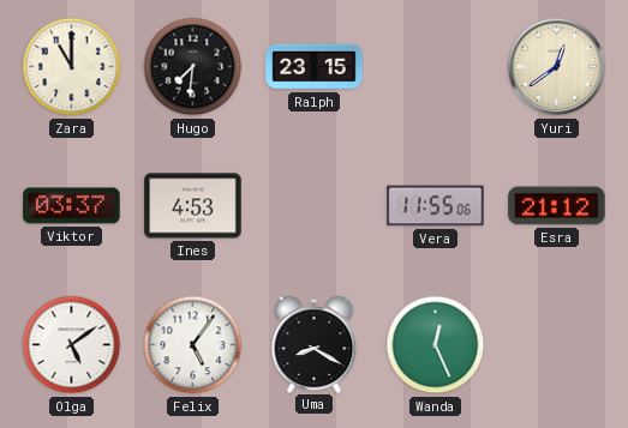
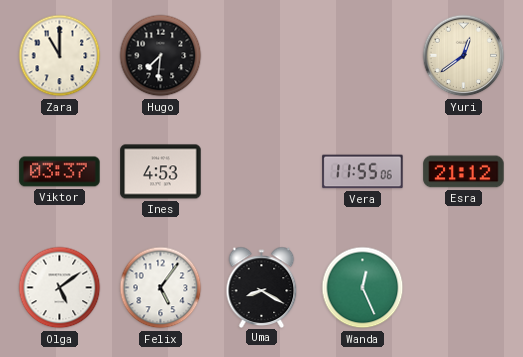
Ralph: 23:15 -> none (315, 67)
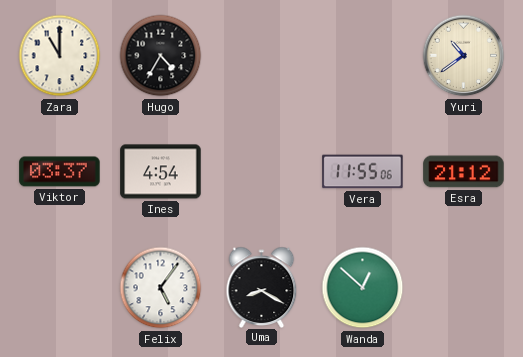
Hugo: 7:31 -> 4:35 (161, 56)
Yuri: 12:39 -> 10:39 (464, 56)
Ines: 4:53 -> 4:54 (161, 172)
Olga: 5:09 -> none (60, 288)
Wanda: 12:26 -> 12:52 (363, 288)
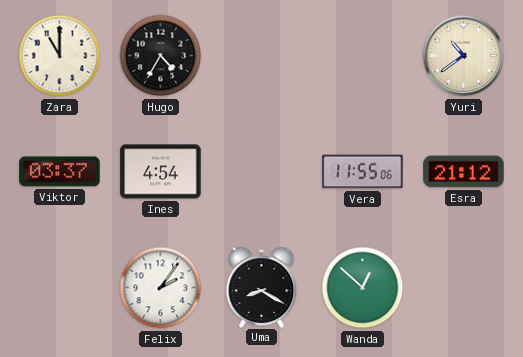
Felix: 5:06 -> 2:06 (161, 288)
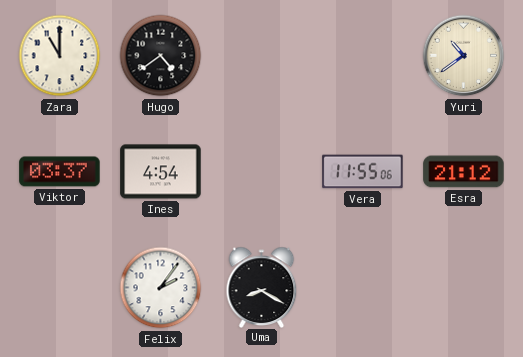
Hugo: 4:35 -> 4:39 (161, 56)
Wanda: 12:52 -> none (363, 288)
